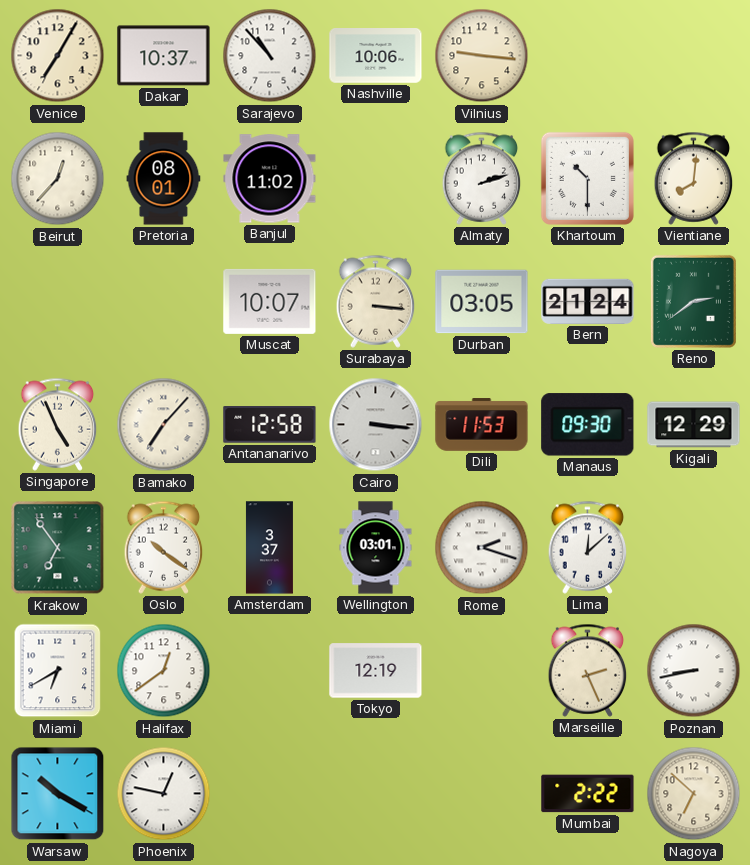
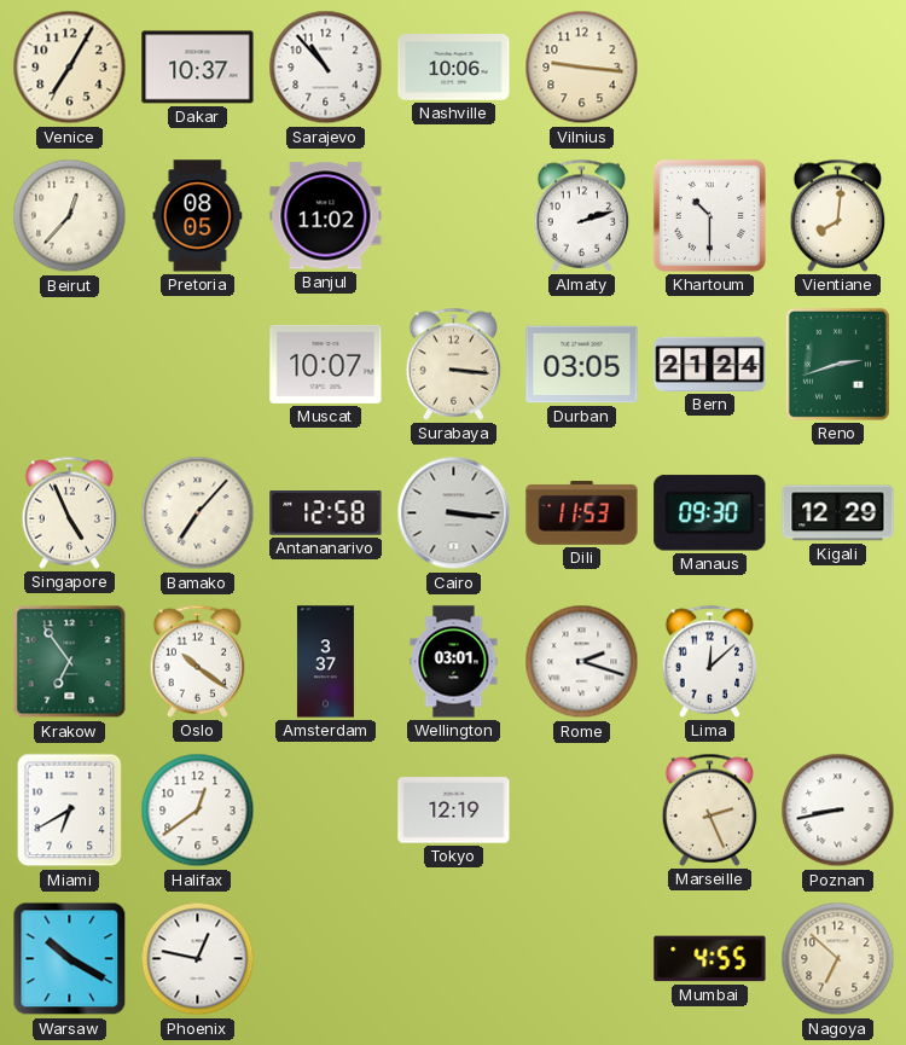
Pretoria: 08:01 -> 08:05 (198, 216)
Reno: 2:39 -> 2:42 (837, 364)
Mumbai: 2:22 -> 4:55 (710, 959)
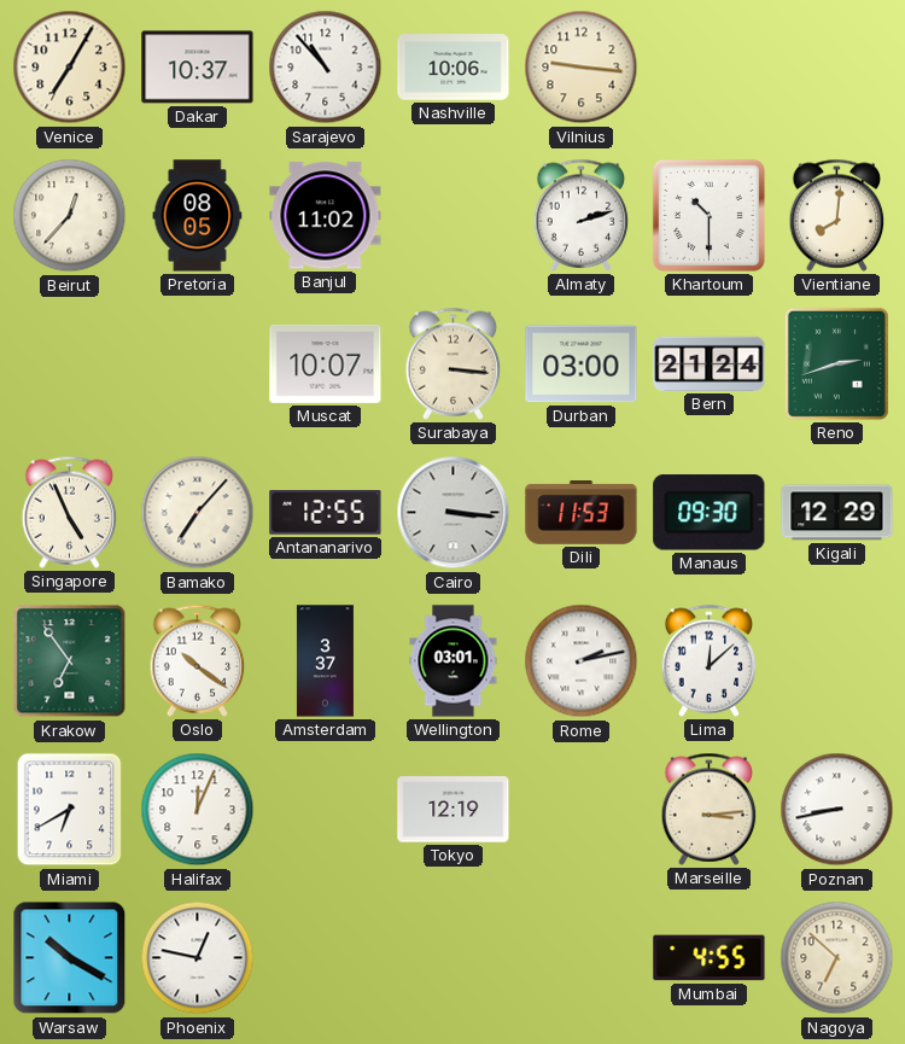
Durban: 03:05 -> 03:00 (582, 364)
Antananarivo: 12:58 -> 12:55 (326, 513)
Rome: 2:18 -> 2:13 (582, 661)
Halifax: 12:39 -> 12:04 (198, 810)
Marseille: 2:26 -> 3:14 (710, 809)
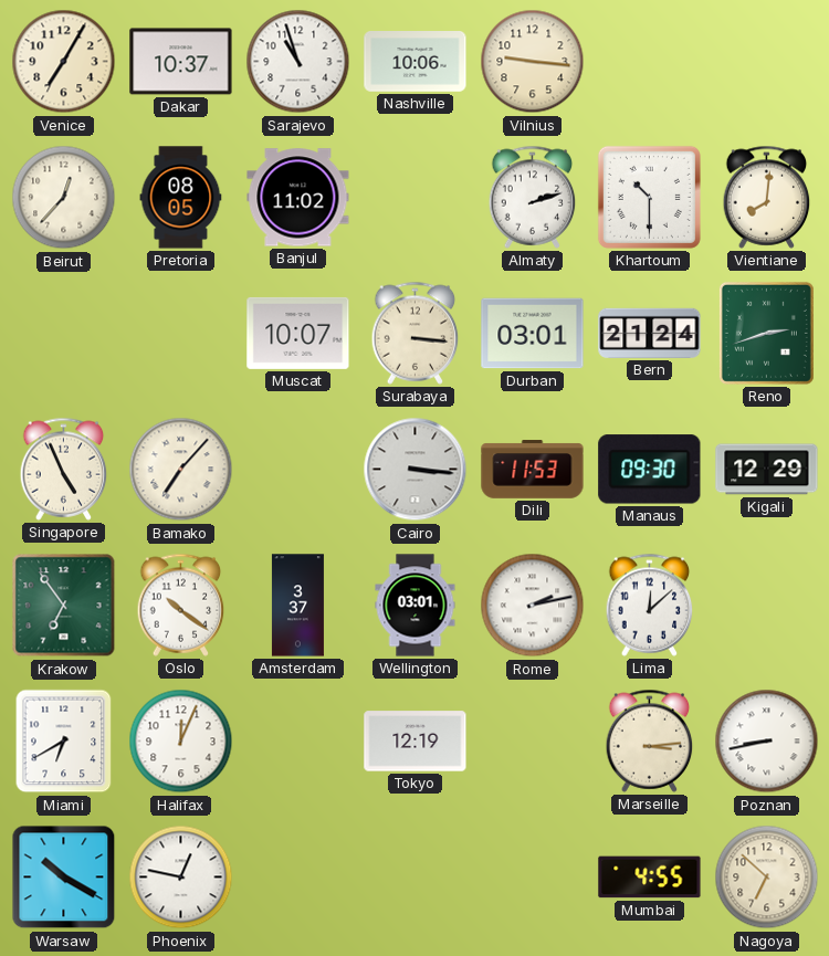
Sarajevo: 10:53 -> 10:57 (298, 62)
Durban: 03:00 -> 03:01 (533, 334)
Antananarivo: 12:55 -> none (326, 513)
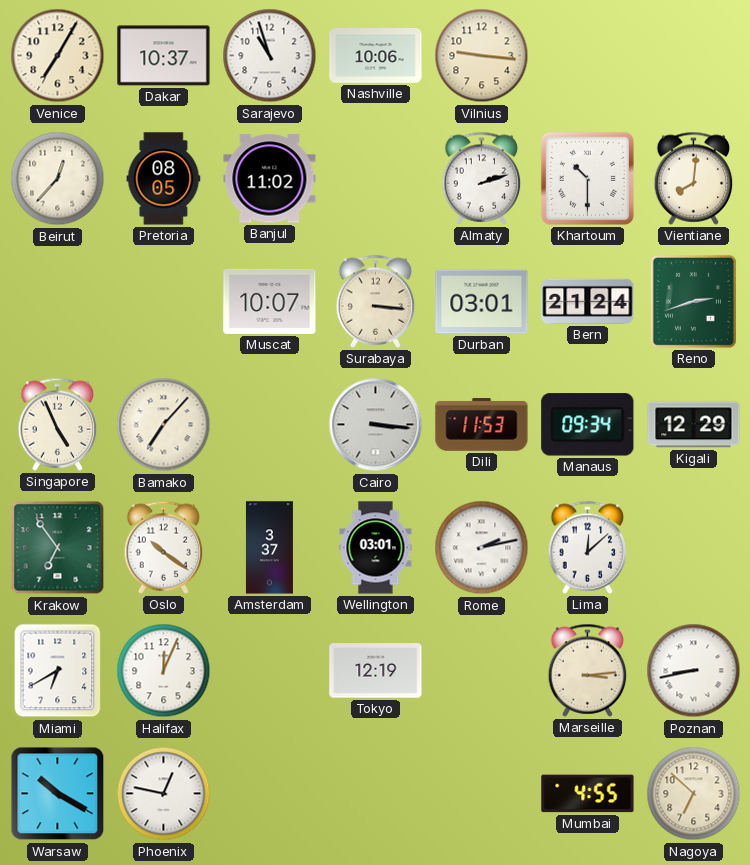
Manaus: 09:30 -> 09:34 (588, 425)
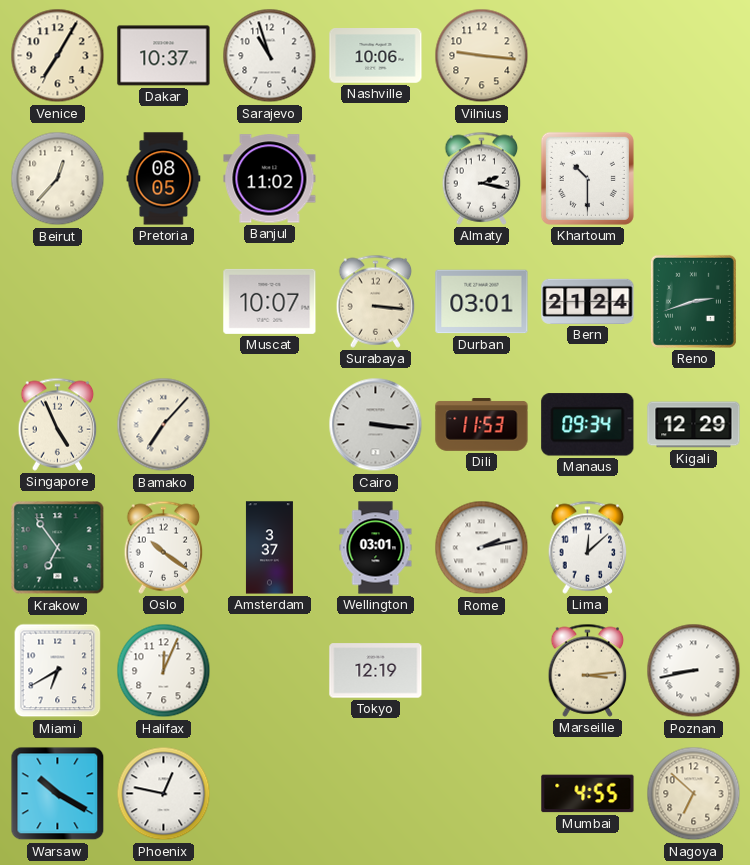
Almaty: 2:12 -> 2:17 (482, 178)
Vientiane: 8:01 -> none (694, 178)
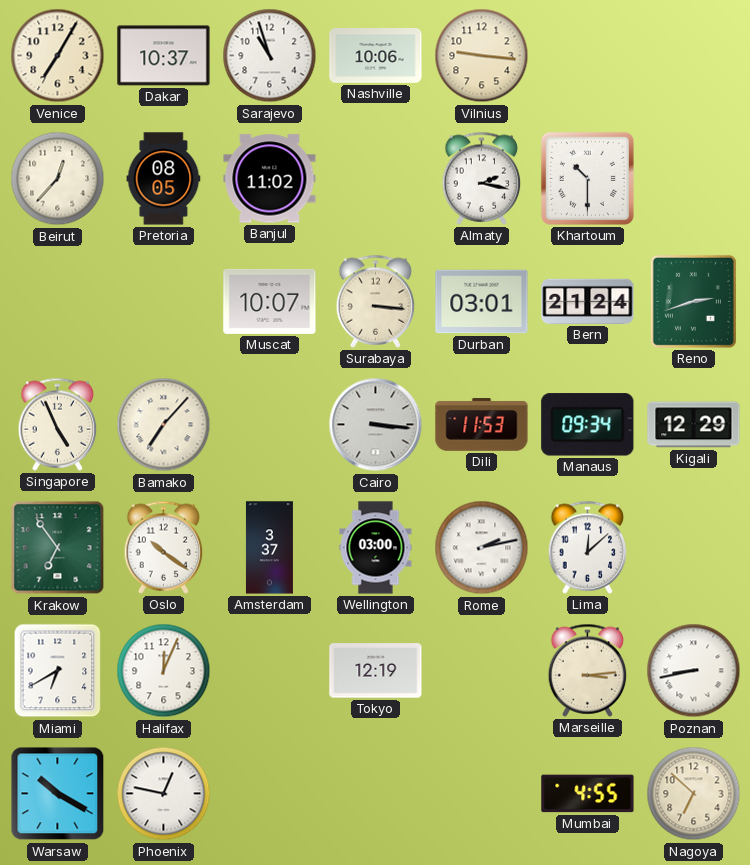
Wellington: 03:01 -> 03:00 (376, 548)
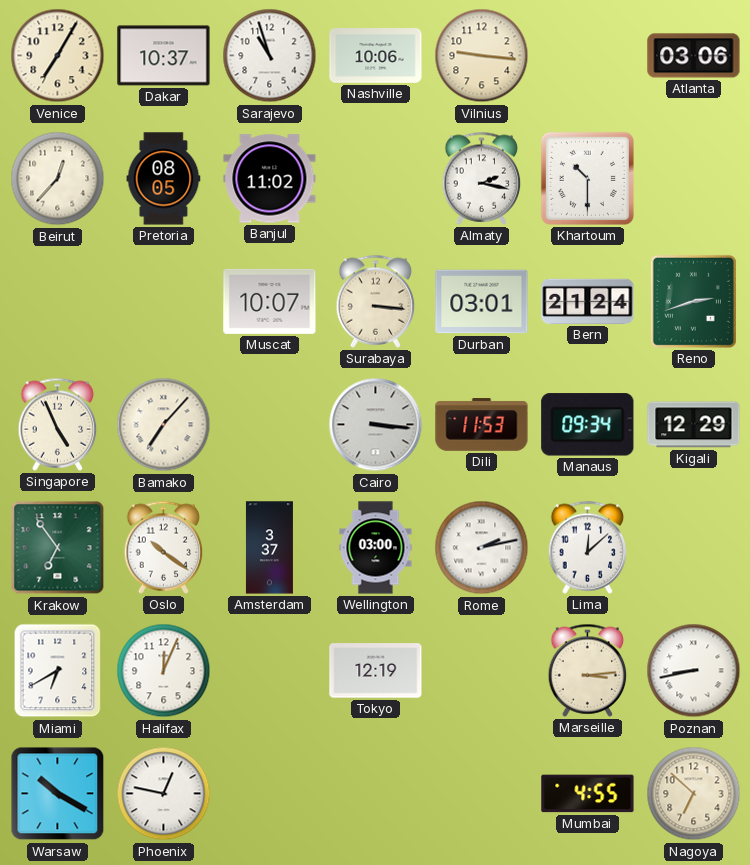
Atlanta: none -> 03:06 (694, 56)
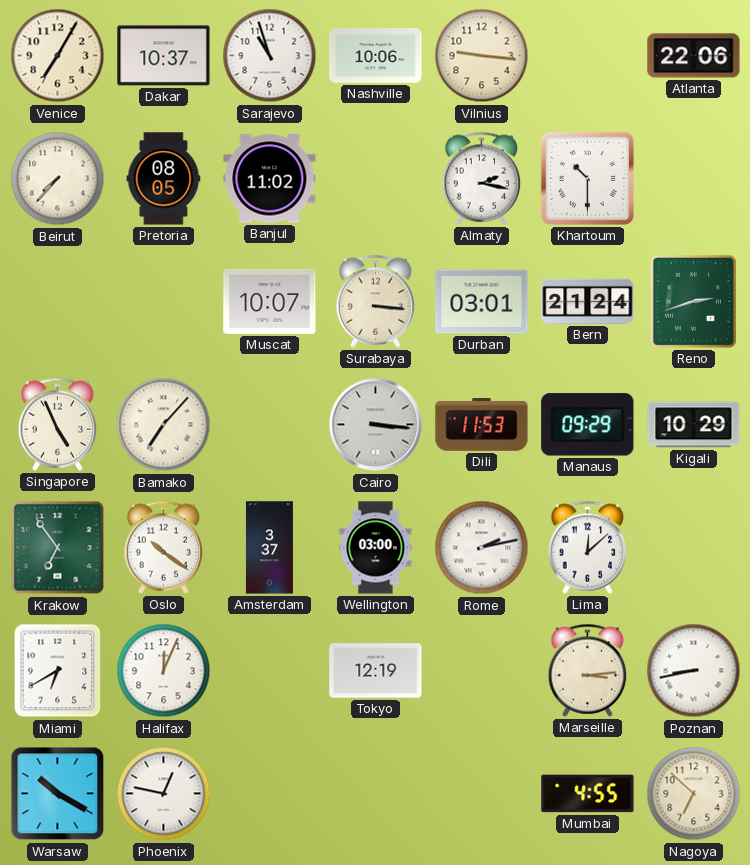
Atlanta: 03:06 -> 22:06 (694, 56)
Beirut: 12:37 -> 7:37 (58, 179)
Manaus: 09:34 -> 09:29 (588, 425)
Kigali: 12:29 -> 10:29 (694, 425)
